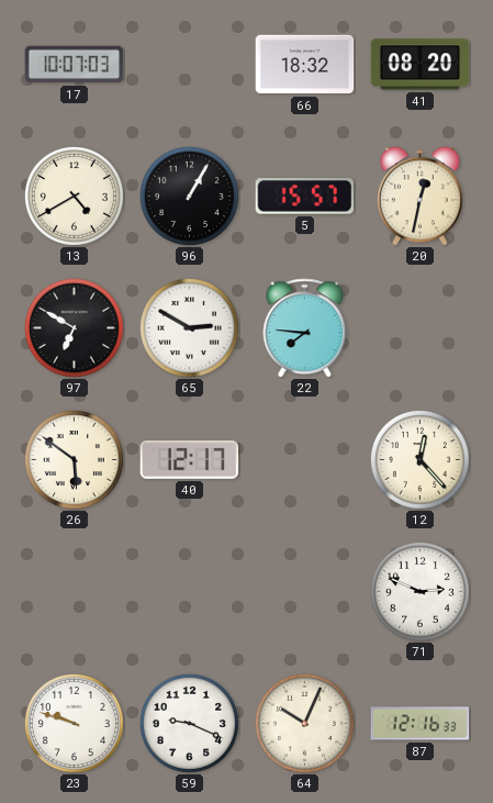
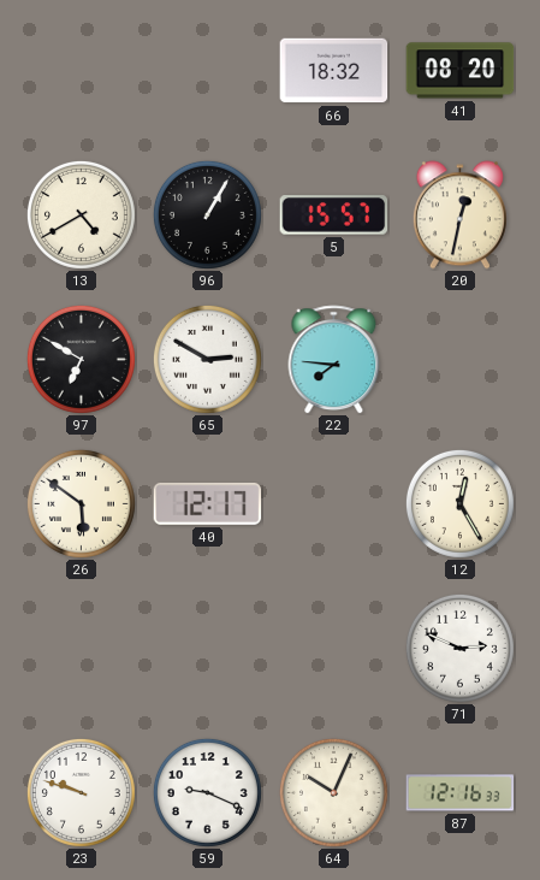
17: 10:07 -> none (75, 65)
12: 12:23 -> 12:25 (459, 503)
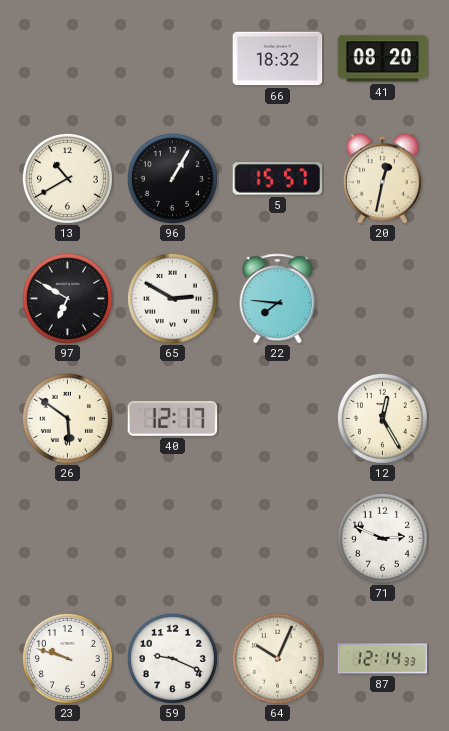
13: 4:40 -> 10:40 (67, 178)
87: 12:16 -> 12:14 (383, 659)
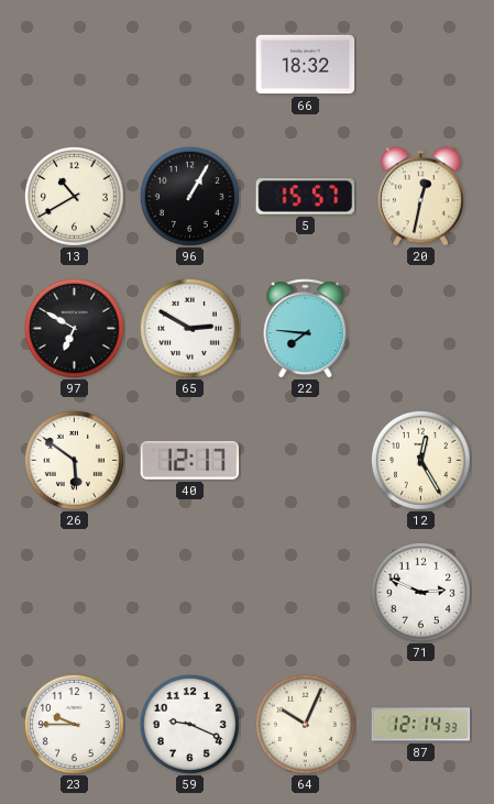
41: 08:20 -> none (383, 59)
23: 9:48 -> 9:45 (74, 724)
